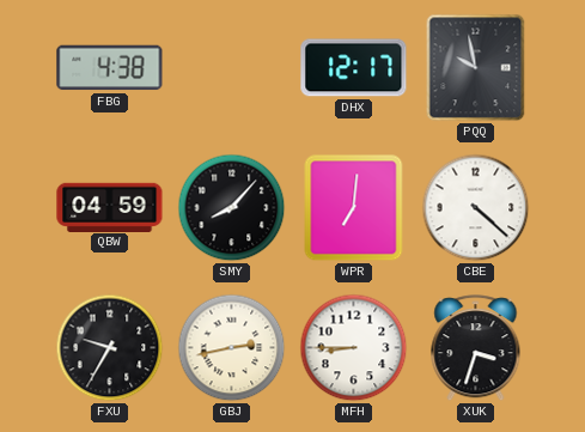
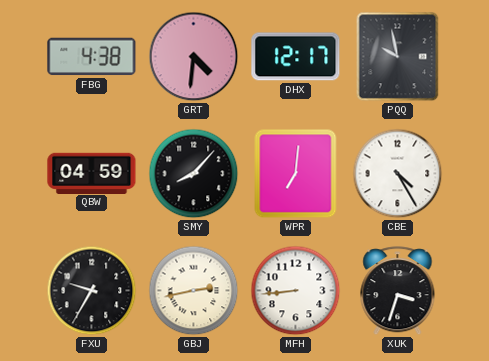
GRT: none -> 4:31 (194, 57)
CBE: 4:22 -> 4:25 (398, 174)
MFH: 8:45 -> 8:44 (296, 291)
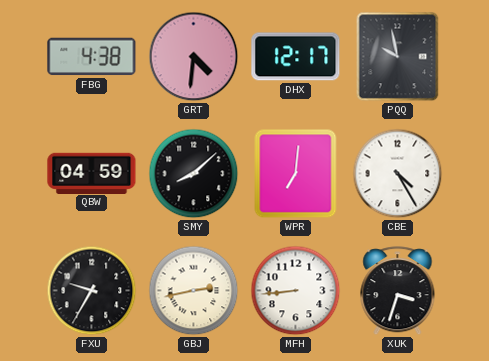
SMY: 8:07 -> 8:08 (194, 174)
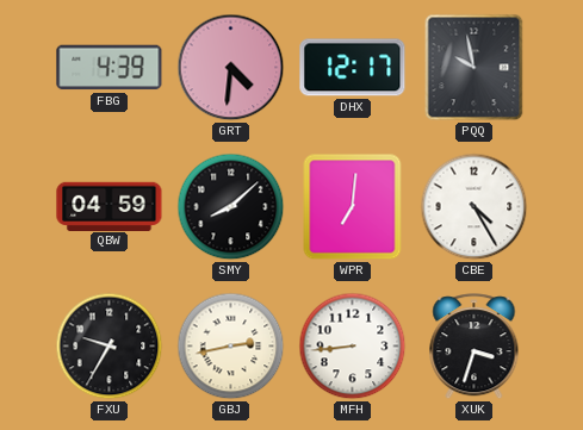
FBG: 4:38 -> 4:39 (110, 68)
